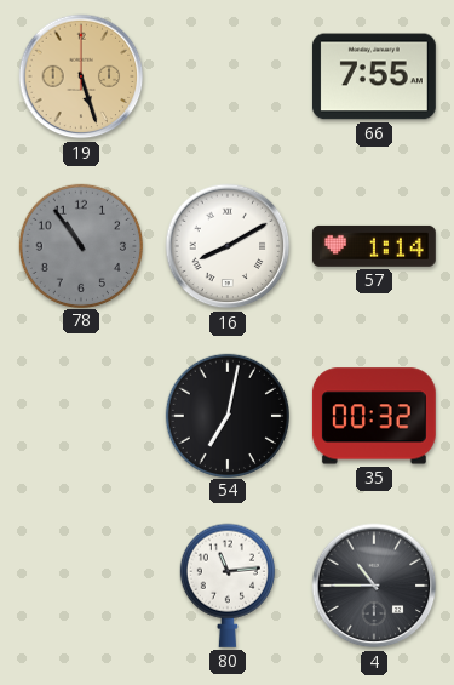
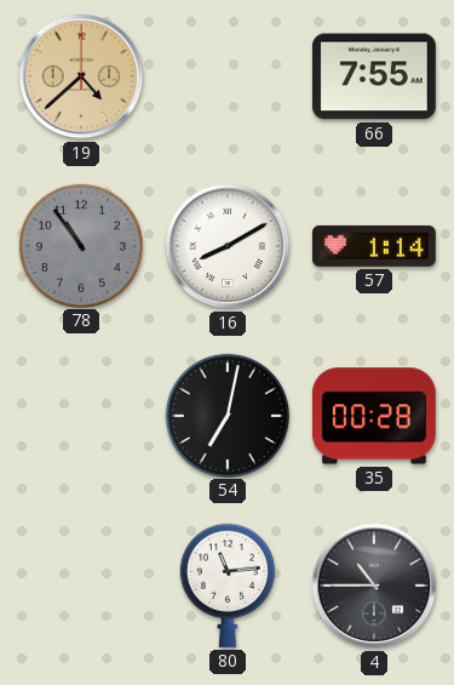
19: 5:27 -> 4:38 (81, 76)
35: 00:32 -> 00:28 (374, 416)
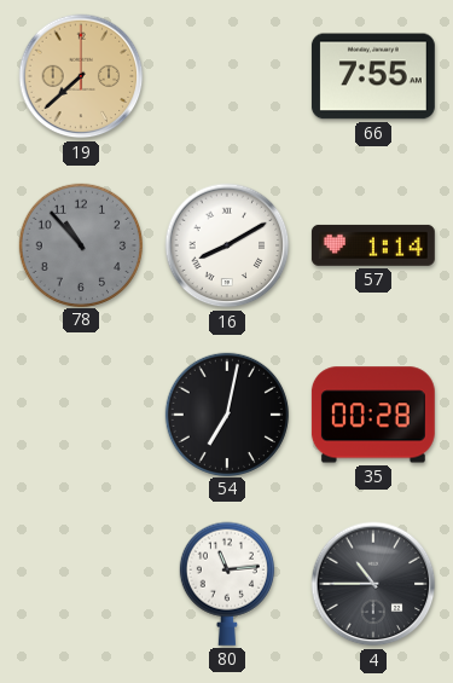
19: 4:38 -> 7:38 (81, 76)
78: 10:54 -> 10:53 (80, 244)
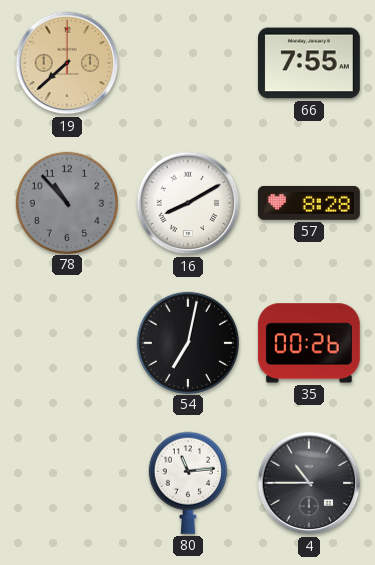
57: 1:14 -> 8:28 (309, 203)
35: 00:28 -> 00:26 (309, 343)
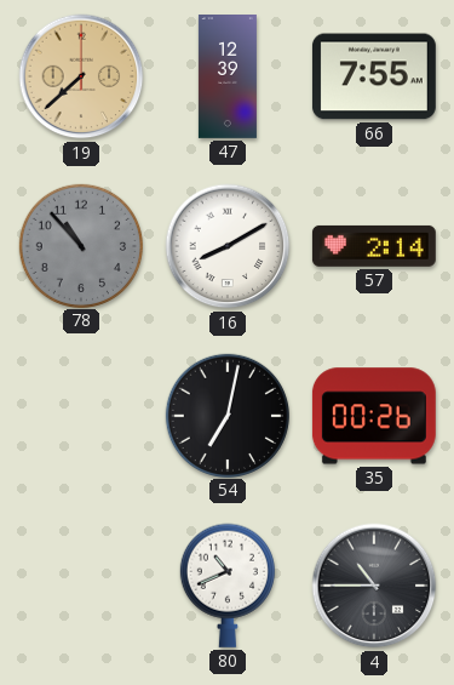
47: none -> 12:39 (228, 78)
57: 8:28 -> 2:14 (374, 246)
80: 11:14 -> 10:41 (228, 586)
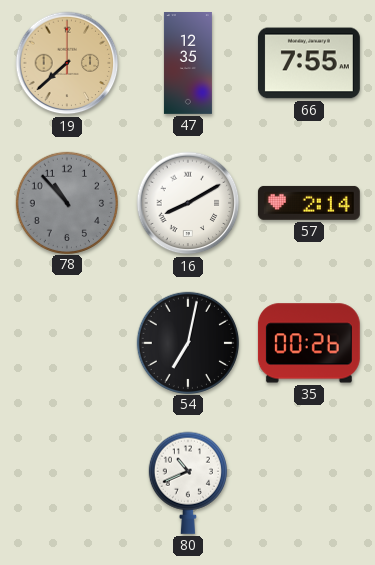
47: 12:39 -> 12:35 (188, 64)
4: 10:45 -> none (374, 586)
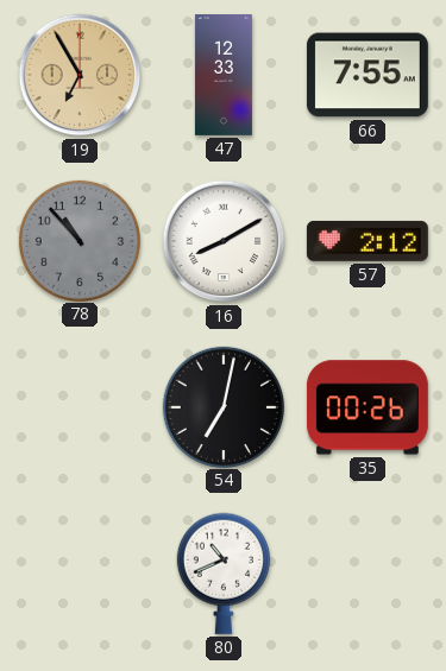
19: 7:38 -> 6:55 (80, 75)
47: 12:35 -> 12:33 (224, 76)
57: 2:14 -> 2:12 (368, 241)
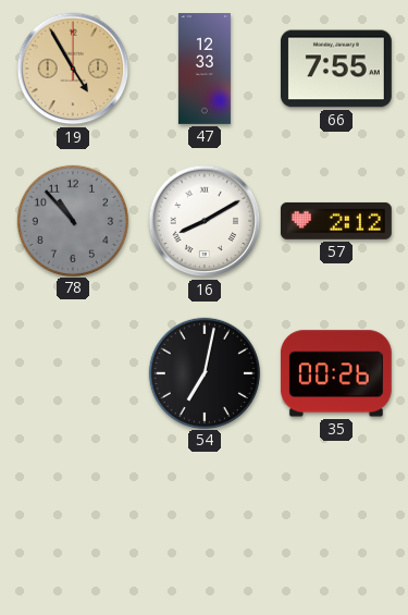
19: 6:55 -> 4:55 (73, 69)
80: 10:41 -> none (224, 574)
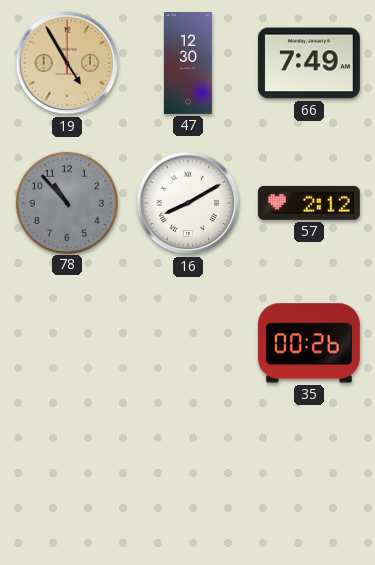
47: 12:33 -> 12:30 (188, 64)
66: 7:55 -> 7:49 (309, 63)
54: 7:02 -> none (203, 372)
